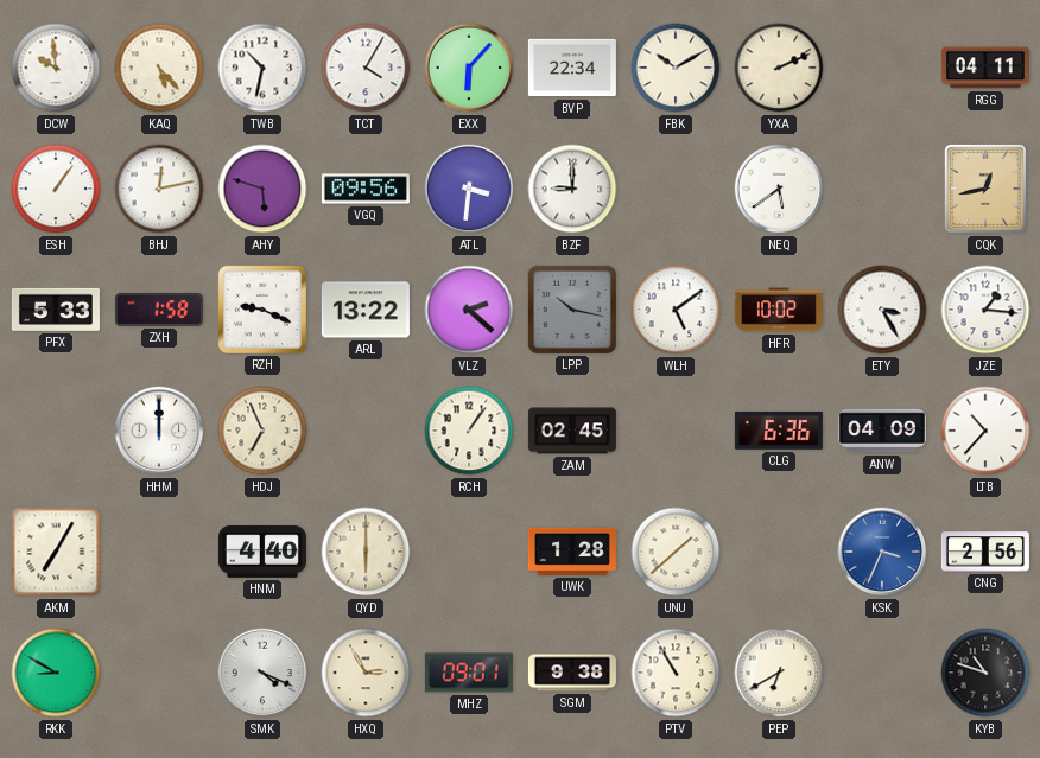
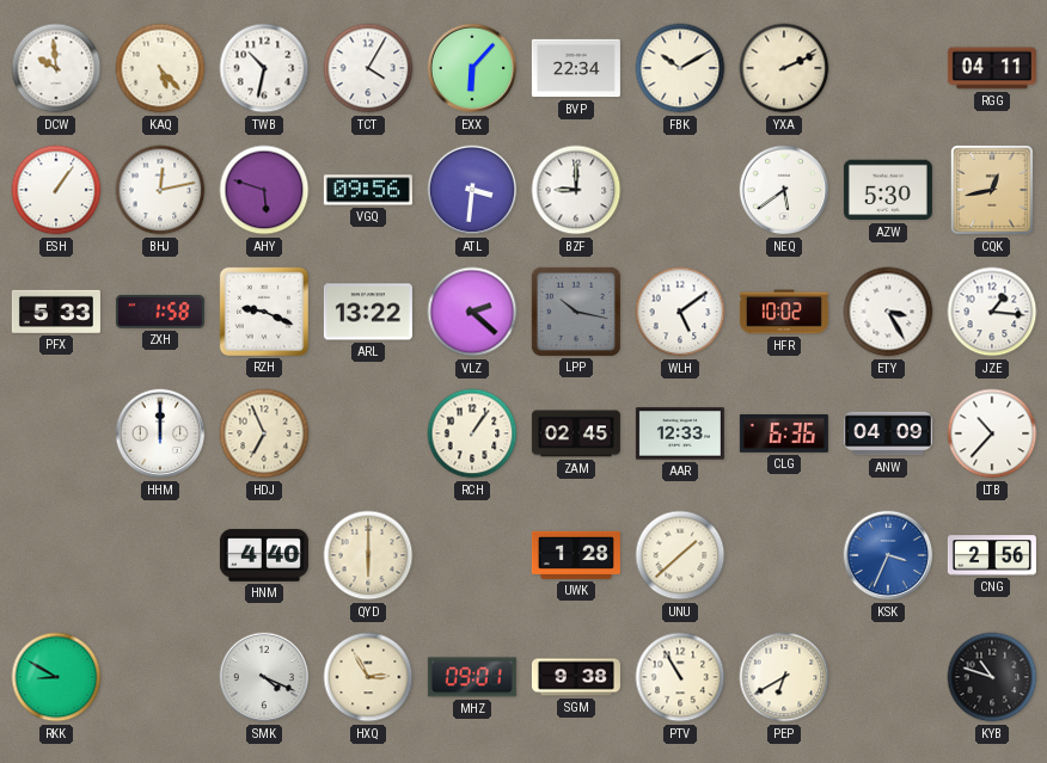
AZW: none -> 5:30 (888, 190)
AAR: none -> 12:33 (680, 433)
AKM: 7:05 -> none (56, 552)
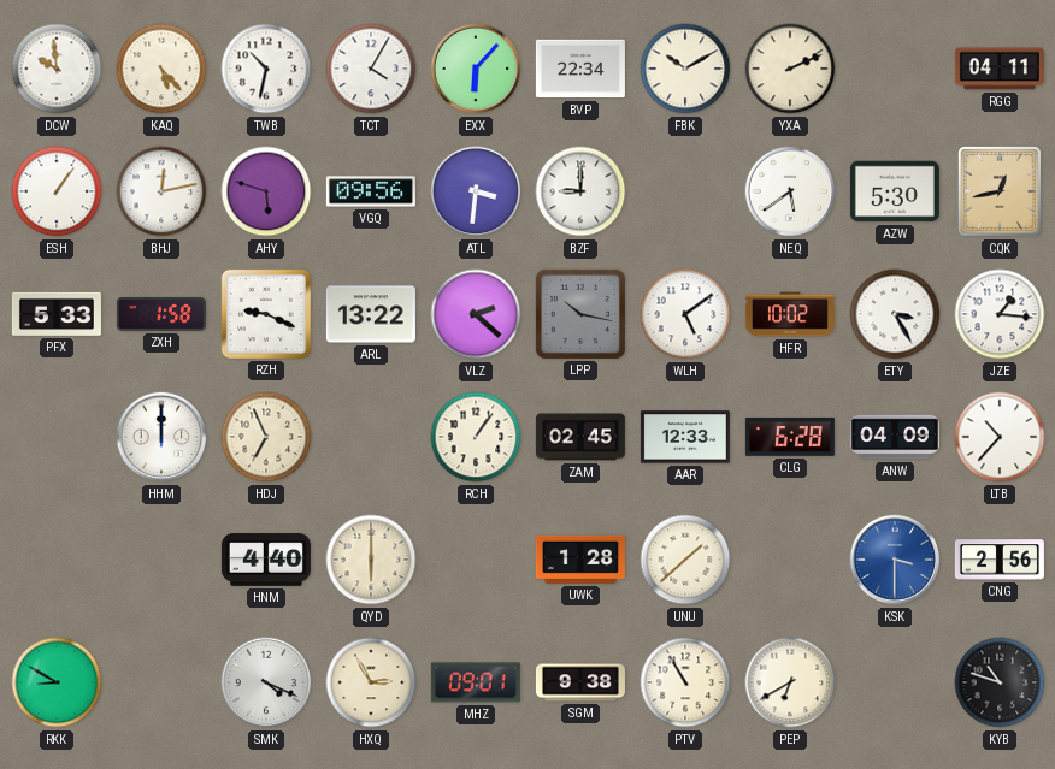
CLG: 6:36 -> 6:28 (790, 437)
KSK: 3:34 -> 3:30 (895, 560)
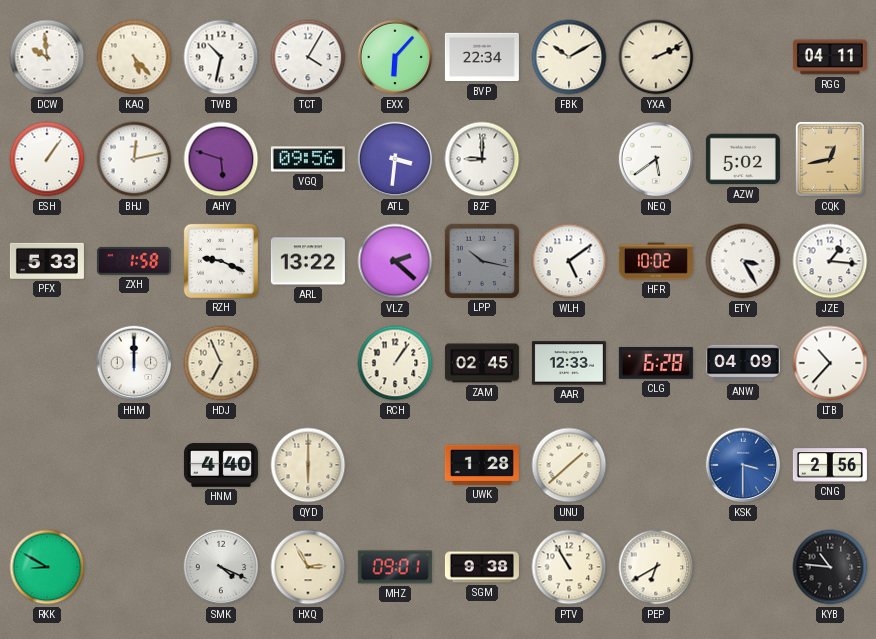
AZW: 5:30 -> 5:02 (743, 159)
KYB: 10:48 -> 10:46 (830, 567)
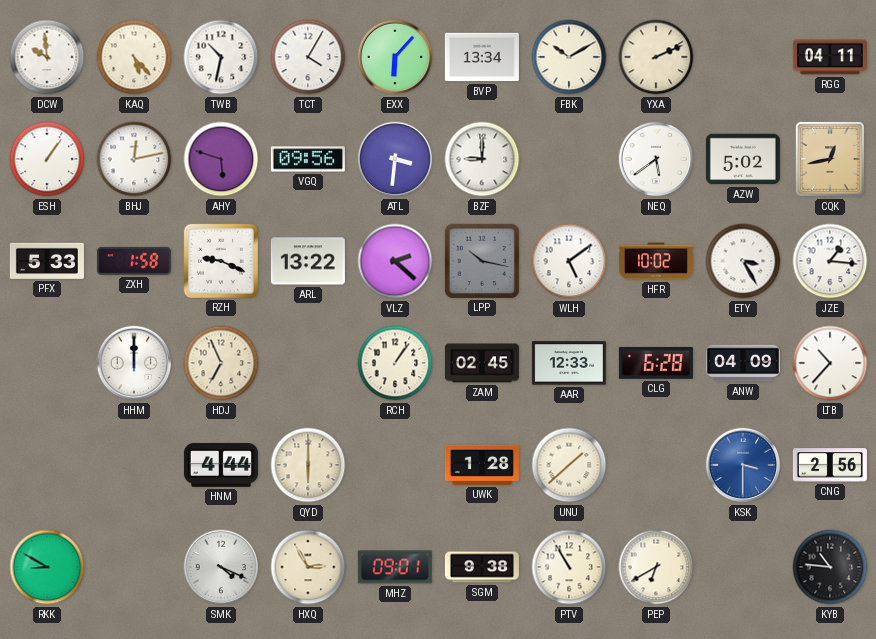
BVP: 22:34 -> 13:34 (482, 57)
HNM: 4:40 -> 4:44 (221, 465)
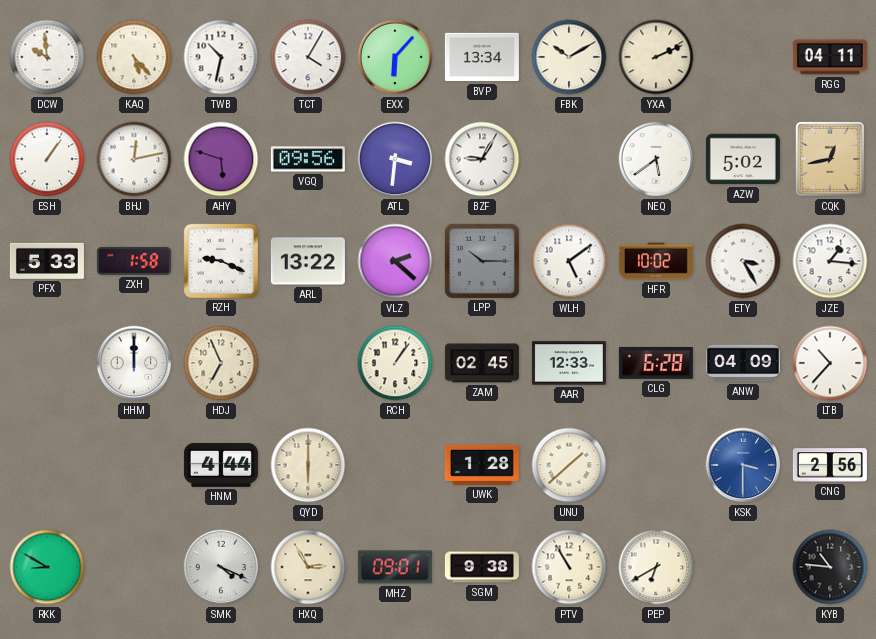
BZF: 9:00 -> 9:05 (482, 159)
LPP: 10:17 -> 10:15 (482, 261)
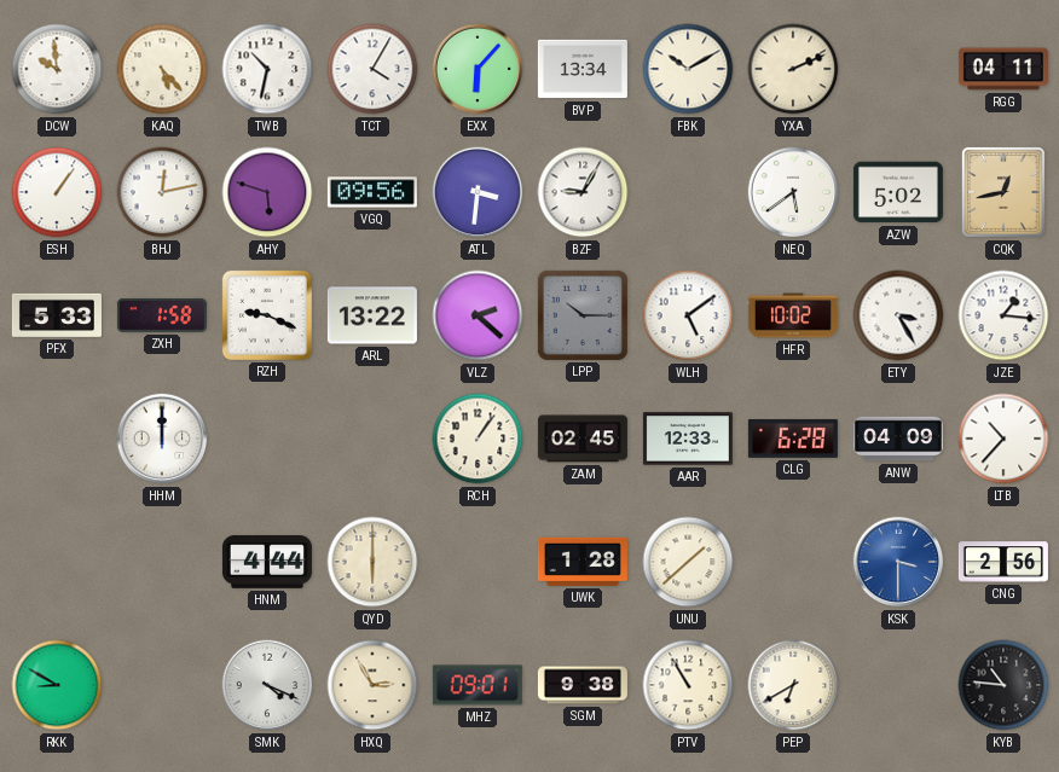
HDJ: 6:56 -> none (221, 363)
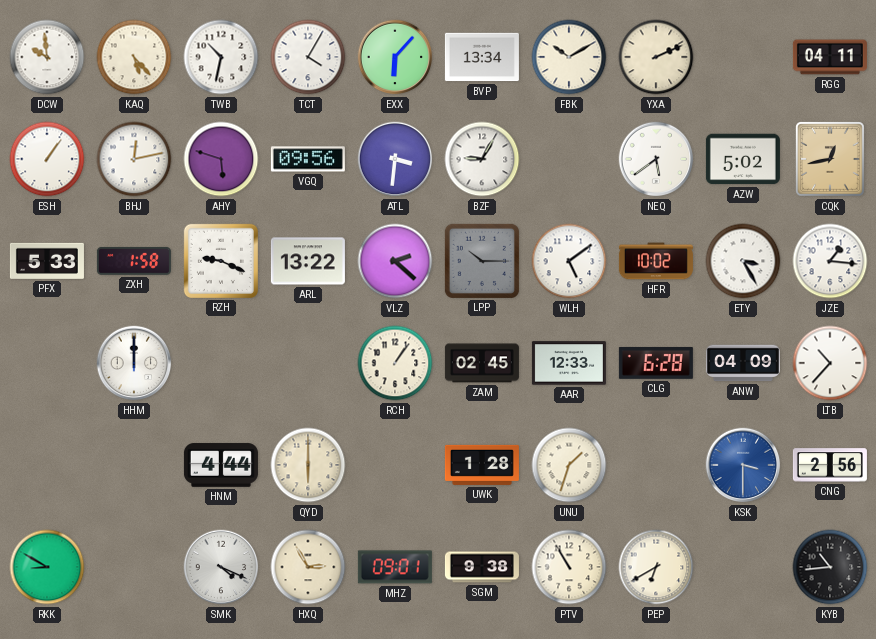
UNU: 1:38 -> 1:33 (569, 465)
KYB: 10:46 -> 10:44 (830, 567)
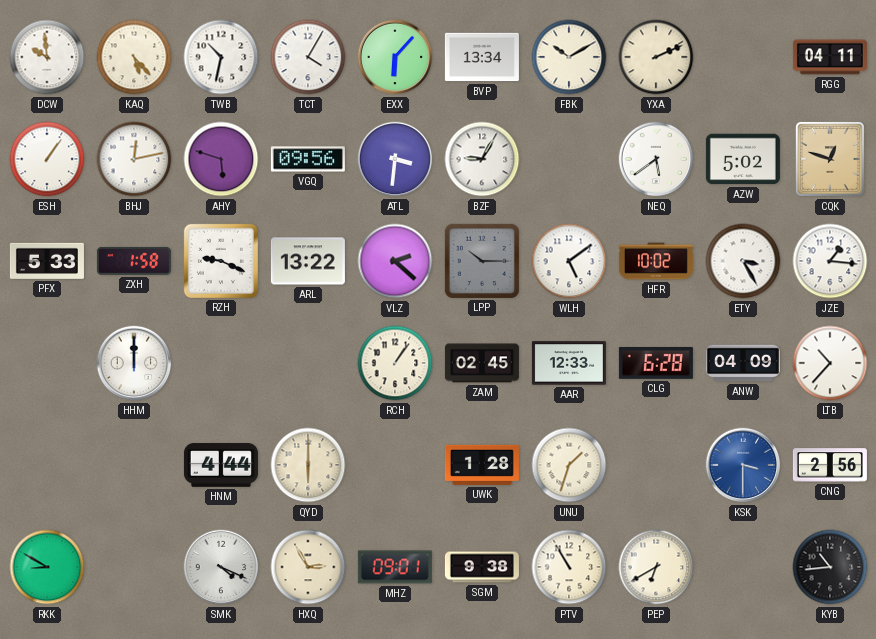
CQK: 12:43 -> 12:48 (831, 160)
